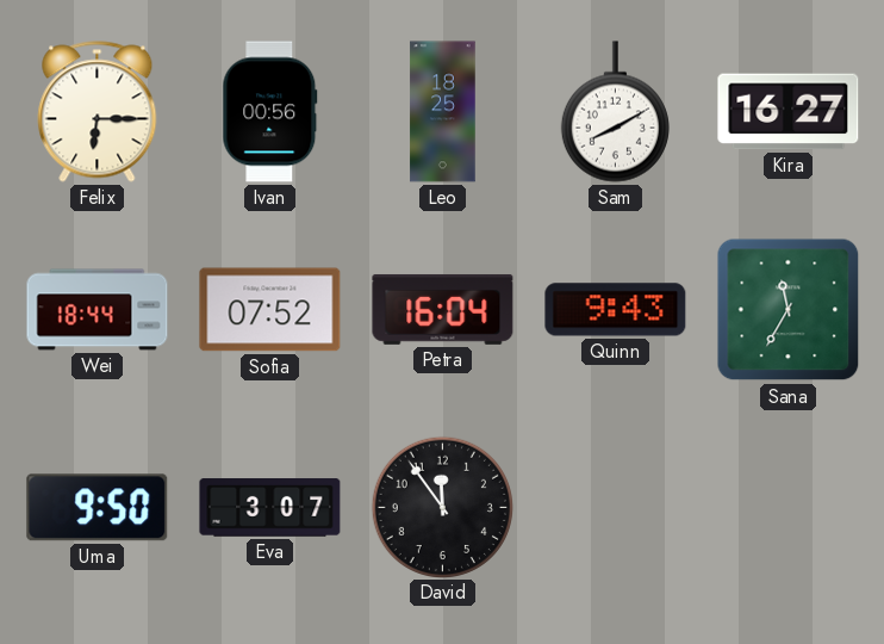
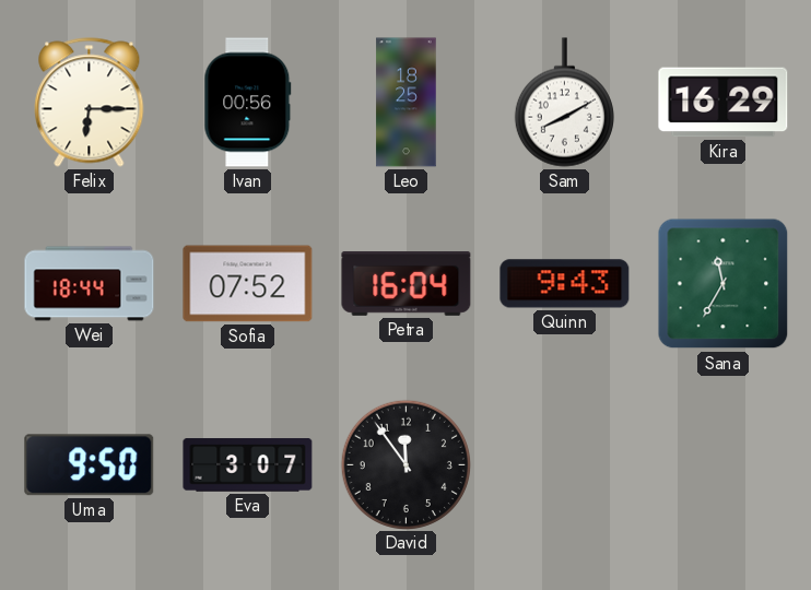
Kira: 16:27 -> 16:29 (724, 103)
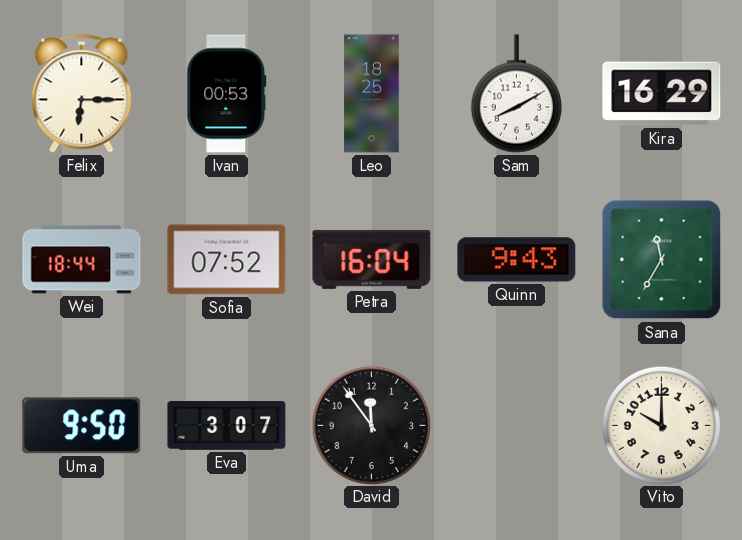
Ivan: 00:56 -> 00:53 (227, 94)
Vito: none -> 10:00 (661, 425)
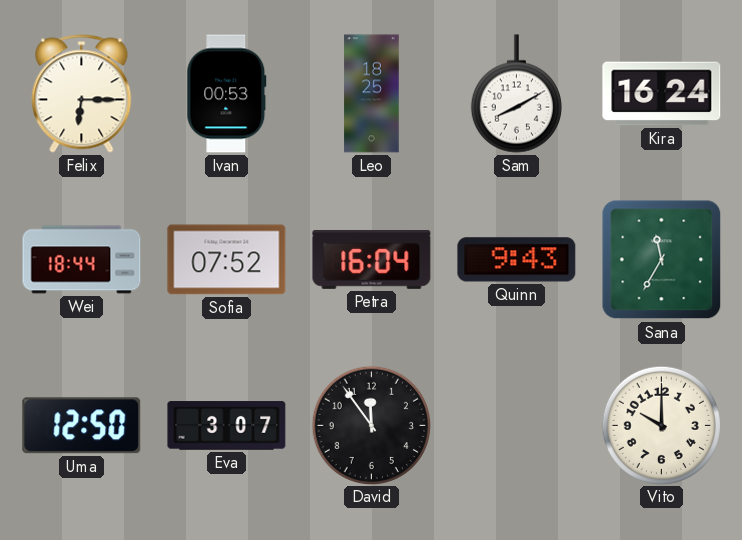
Kira: 16:29 -> 16:24 (662, 94)
Uma: 9:50 -> 12:50 (82, 426)
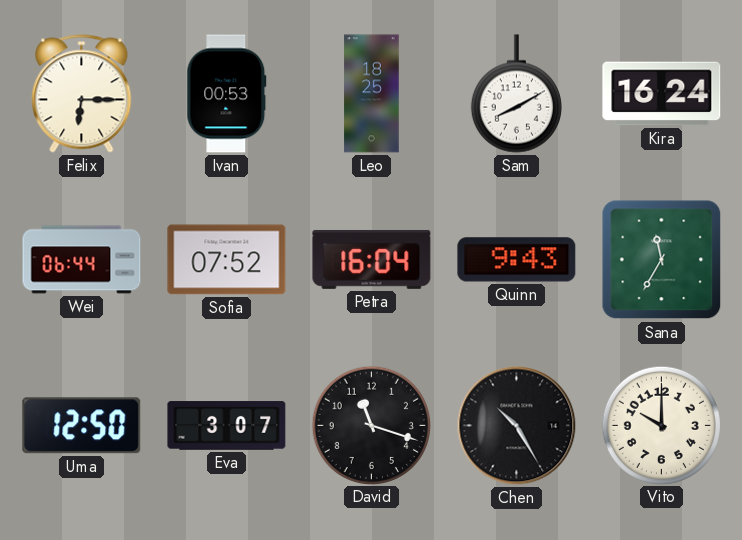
Wei: 18:44 -> 06:44 (82, 260)
David: 11:54 -> 11:18 (371, 425)
Chen: none -> 10:25 (517, 426)
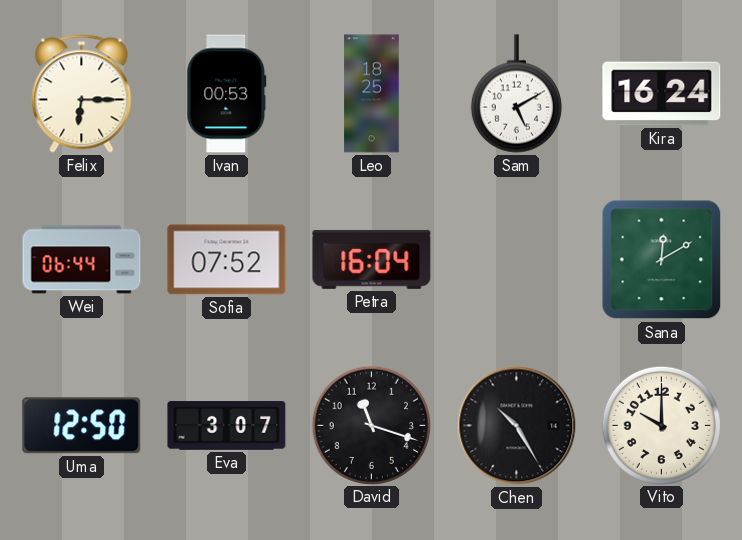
Sam: 8:10 -> 5:10 (516, 94)
Quinn: 9:43 -> none (517, 260)
Sana: 11:35 -> 12:10 (662, 260)
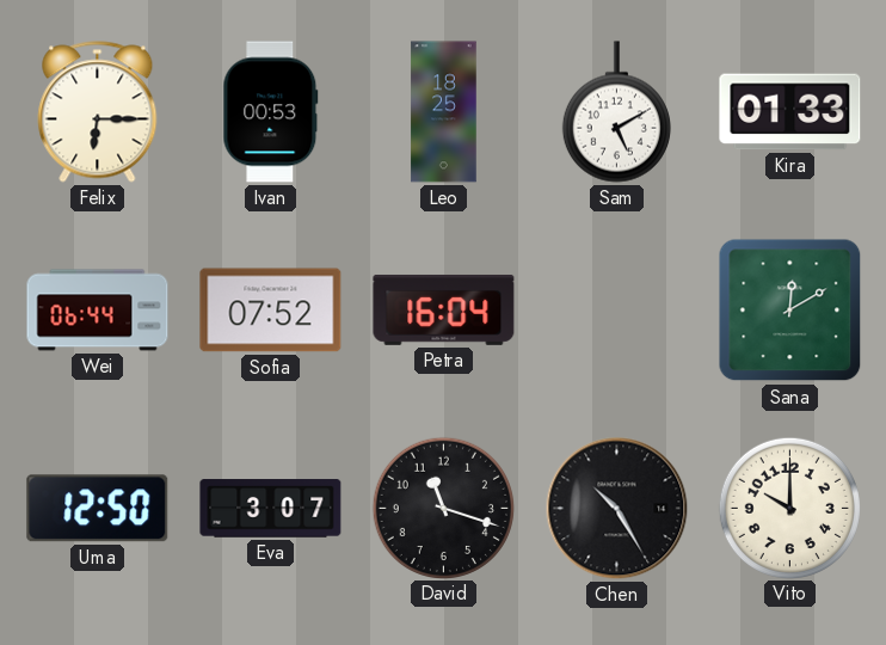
Kira: 16:24 -> 01:33 (790, 112)
